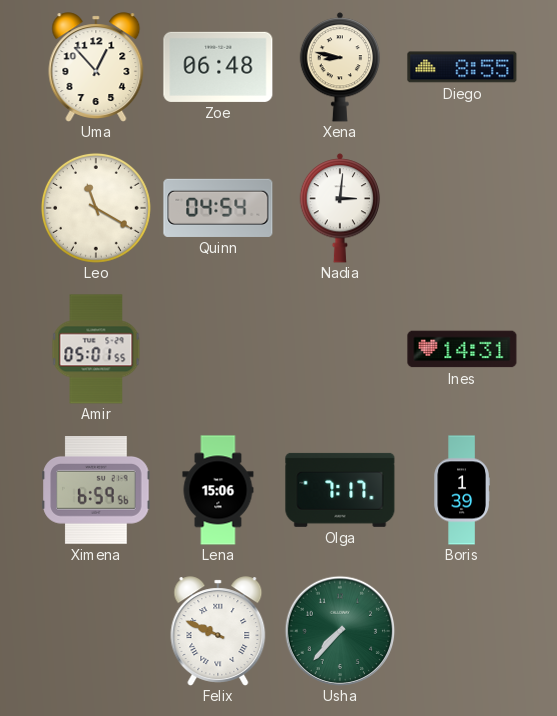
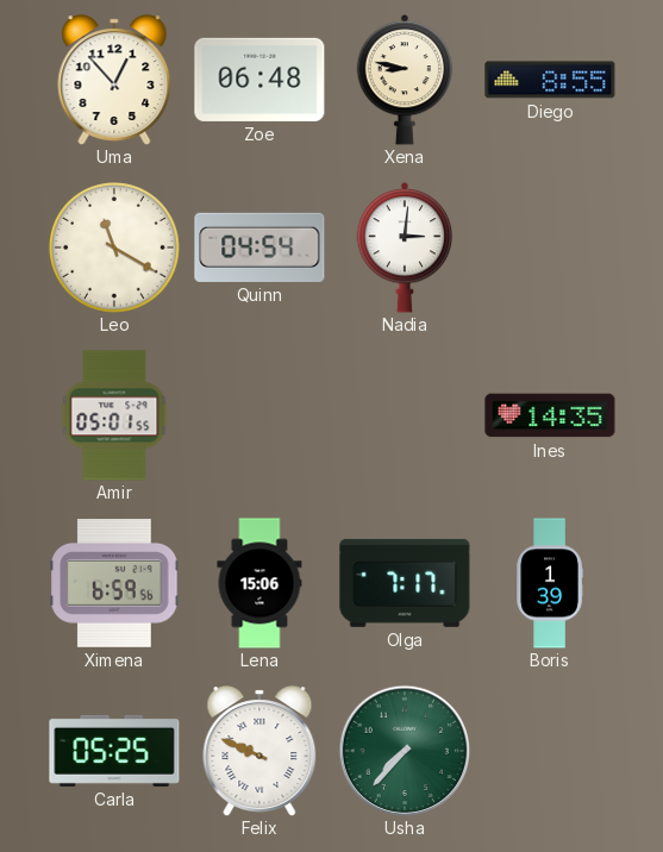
Ines: 14:31 -> 14:35 (550, 415)
Carla: none -> 05:25 (114, 751)
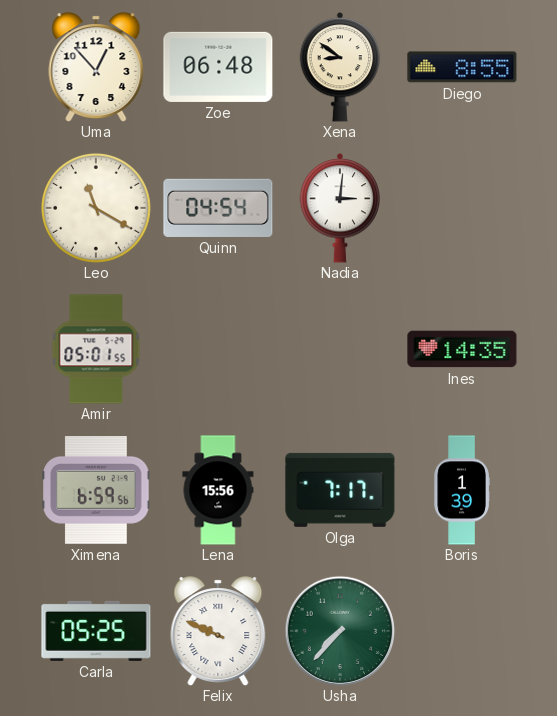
Xena: 8:47 -> 8:51 (340, 67)
Lena: 15:06 -> 15:56 (218, 490)
